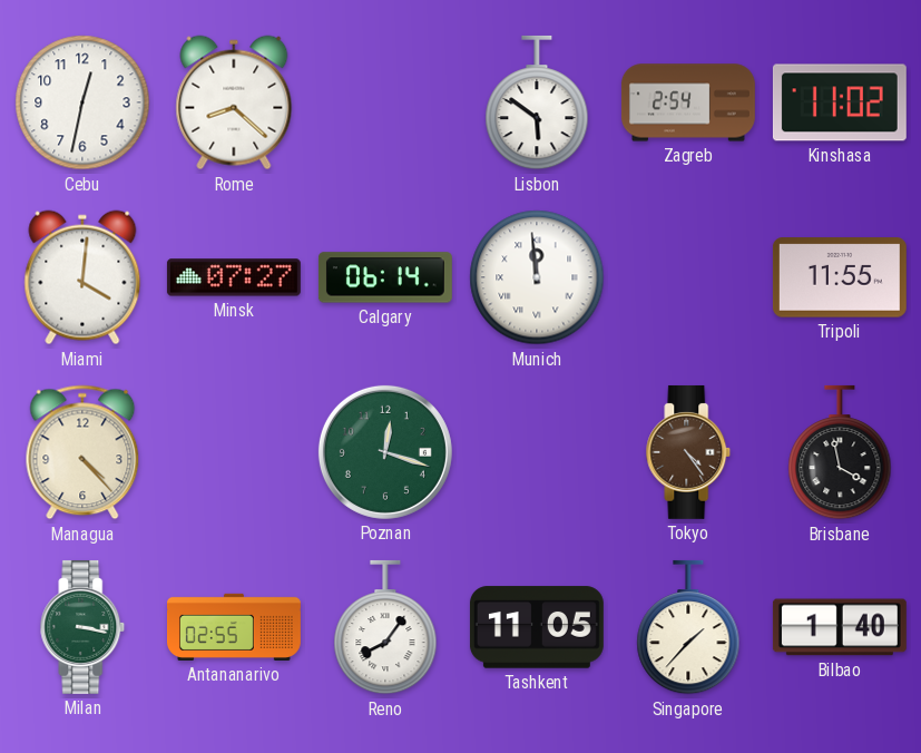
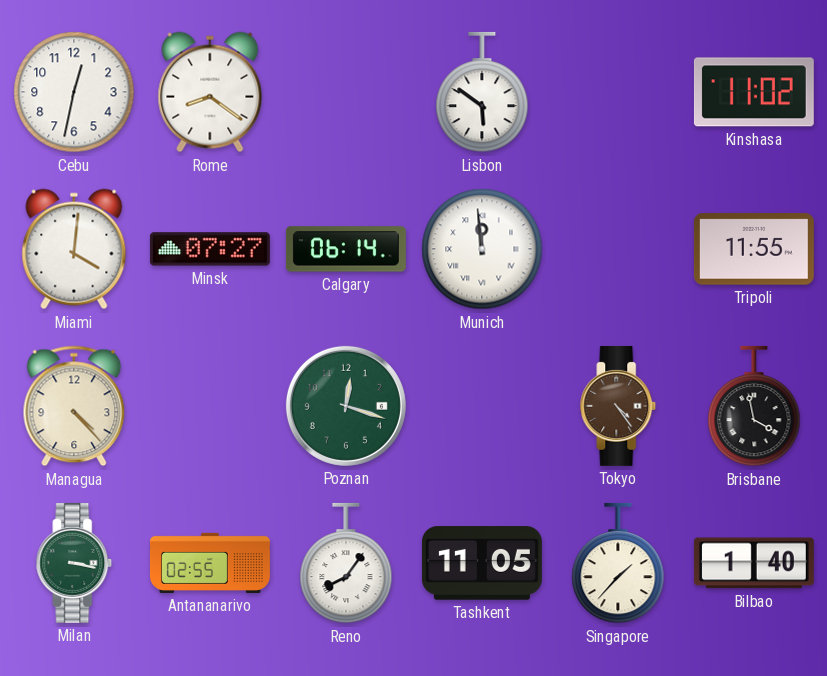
Rome: 8:22 -> 8:21 (210, 92)
Zagreb: 2:54 -> none (688, 102)
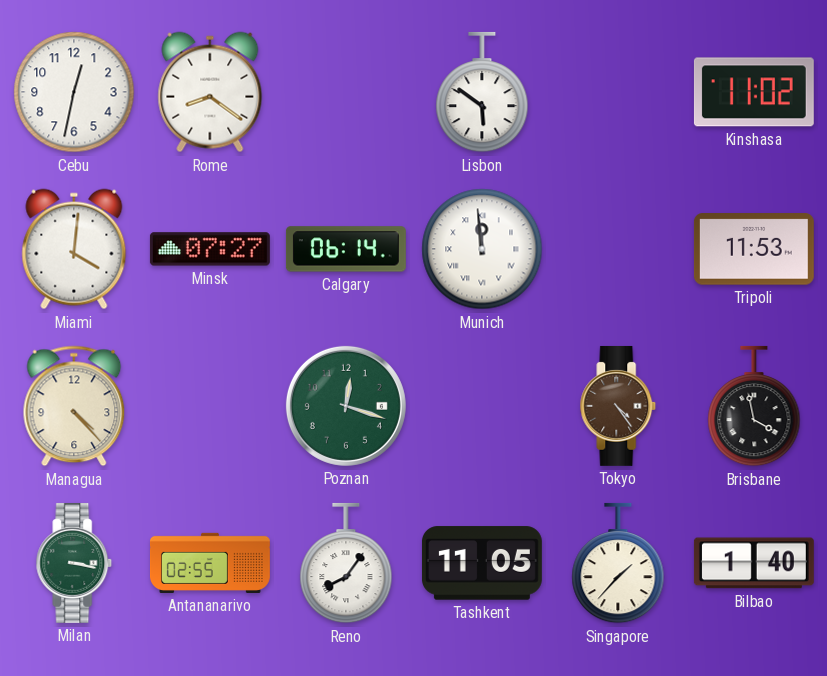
Tripoli: 11:55 -> 11:53 (754, 249)
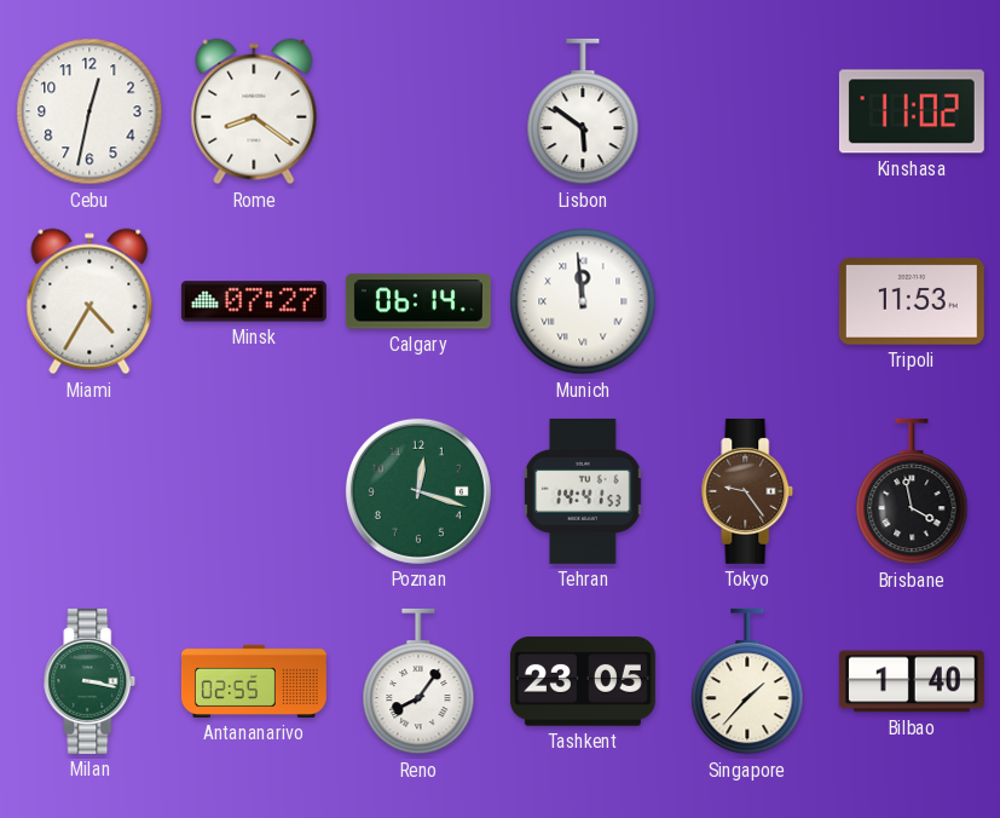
Miami: 4:01 -> 4:35 (89, 301)
Managua: 4:23 -> none (74, 406)
Tehran: none -> 14:41 (583, 491)
Tokyo: 4:24 -> 9:24 (747, 491)
Tashkent: 11:05 -> 23:05 (583, 681)
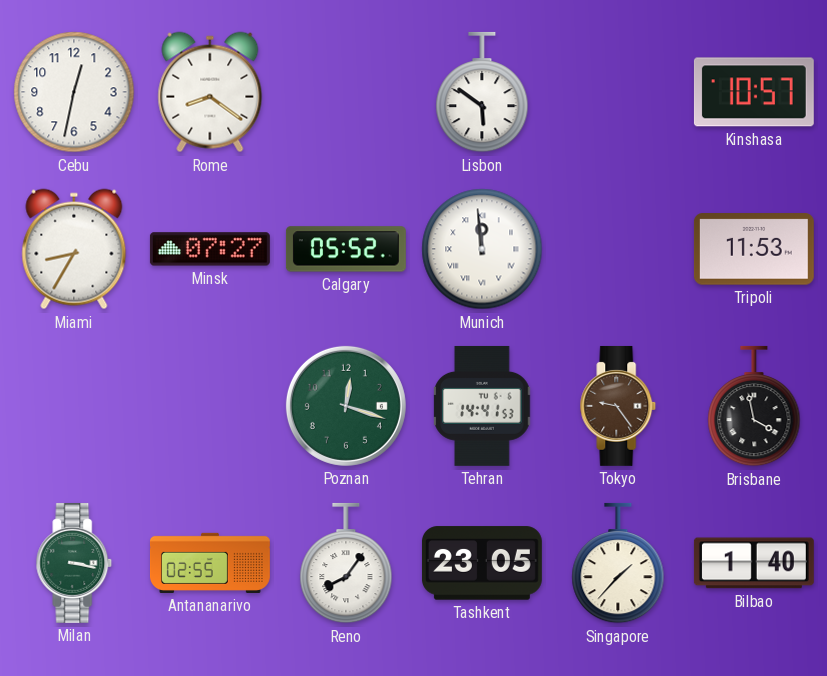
Kinshasa: 11:02 -> 10:57 (754, 92)
Miami: 4:35 -> 8:35 (74, 249)
Calgary: 06:14 -> 05:52 (346, 249)
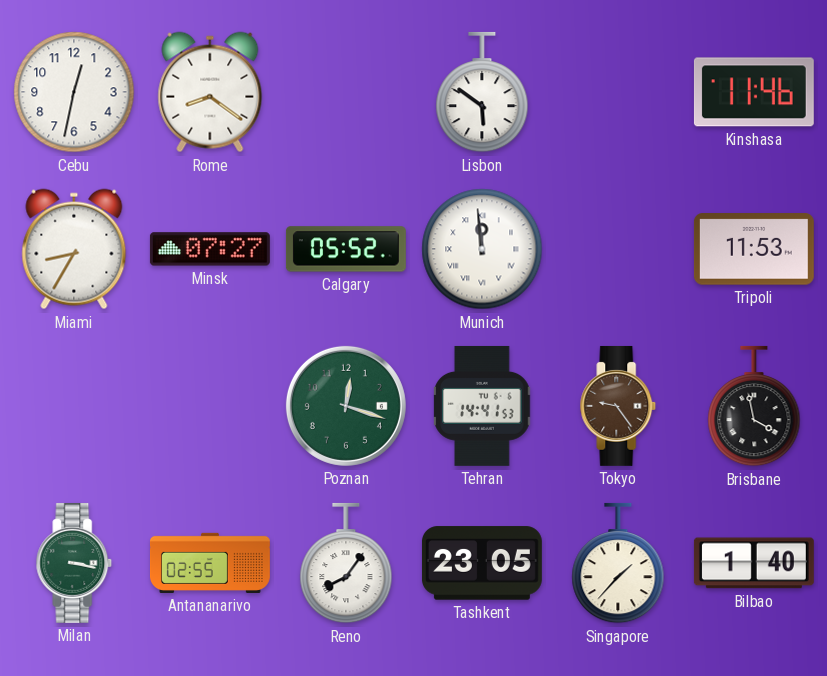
Kinshasa: 10:57 -> 11:46 (754, 92)
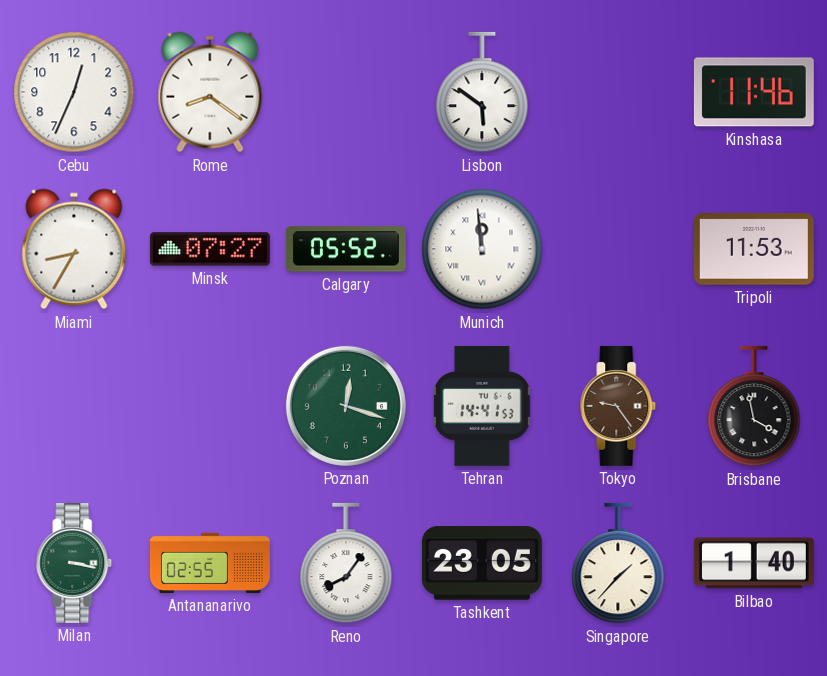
Cebu: 12:32 -> 12:34 (74, 92)
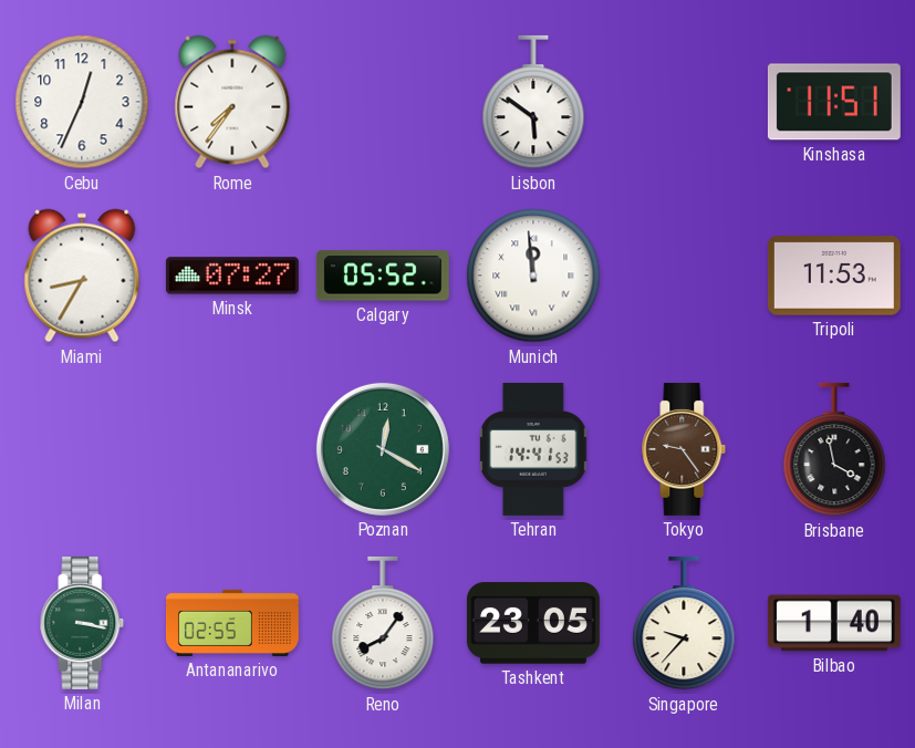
Rome: 8:21 -> 7:36 (232, 102)
Kinshasa: 11:46 -> 11:51 (834, 102)
Poznan: 12:18 -> 12:20 (383, 449)
Singapore: 1:37 -> 9:37 (684, 623)
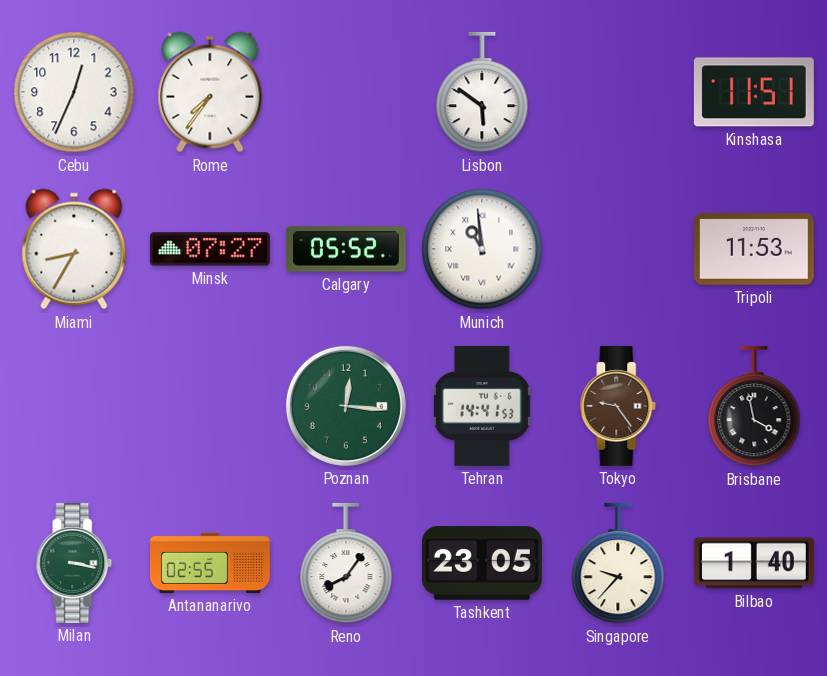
Munich: 11:59 -> 10:59 (482, 249)
Poznan: 12:20 -> 12:16 (346, 406)
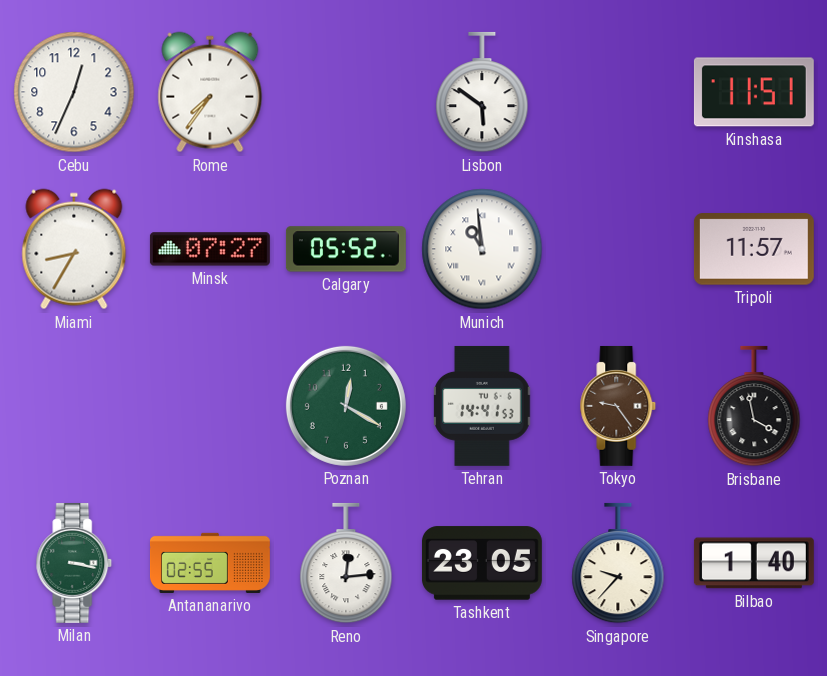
Tripoli: 11:53 -> 11:57 (754, 249)
Poznan: 12:16 -> 12:20 (346, 406)
Reno: 8:06 -> 12:14 (346, 563)
